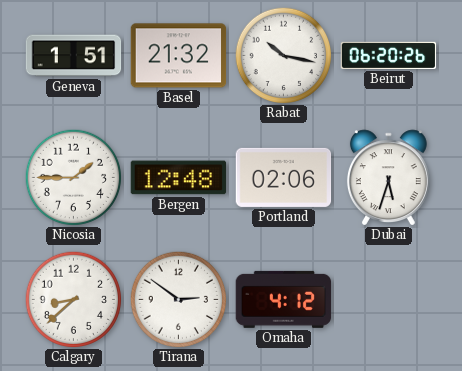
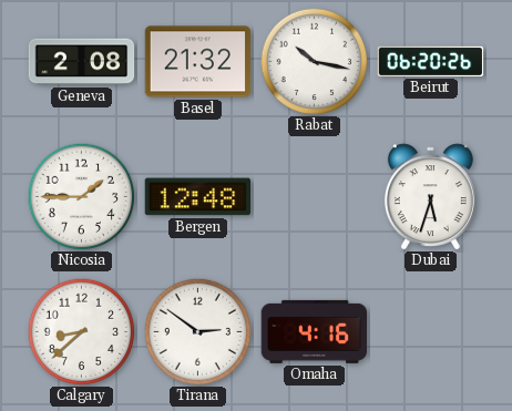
Geneva: 1:51 -> 2:08 (82, 62)
Portland: 02:06 -> none (284, 177)
Omaha: 4:12 -> 4:16 (315, 331)
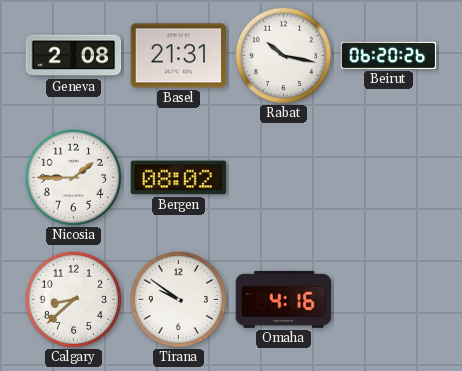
Basel: 21:32 -> 21:31 (179, 56)
Bergen: 12:48 -> 08:02 (179, 178)
Dubai: 5:33 -> none (430, 196)
Tirana: 2:51 -> 9:51 (178, 299)
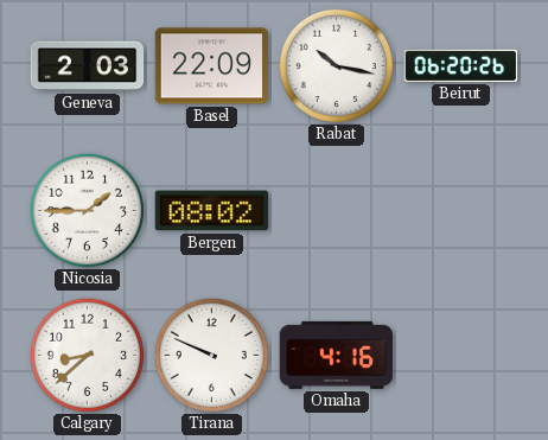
Geneva: 2:08 -> 2:03 (88, 66)
Basel: 21:31 -> 22:09 (212, 66)
Tirana: 9:51 -> 9:49 (211, 355)
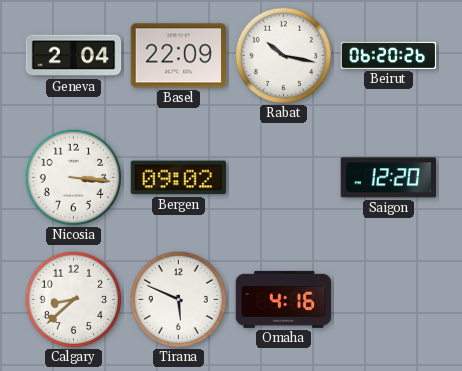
Geneva: 2:03 -> 2:04 (74, 56)
Nicosia: 1:45 -> 3:16 (73, 177)
Bergen: 08:02 -> 09:02 (179, 178)
Saigon: none -> 12:20 (388, 178)
Tirana: 9:49 -> 5:49 (178, 299)
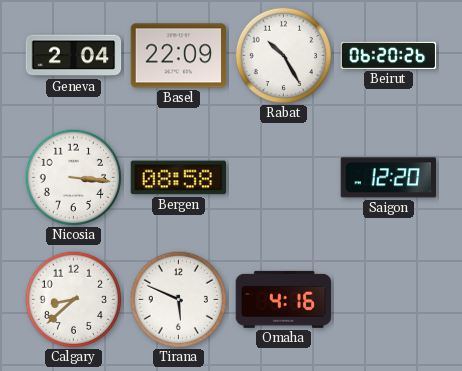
Rabat: 10:17 -> 10:25 (283, 55)
Bergen: 09:02 -> 08:58 (179, 178)
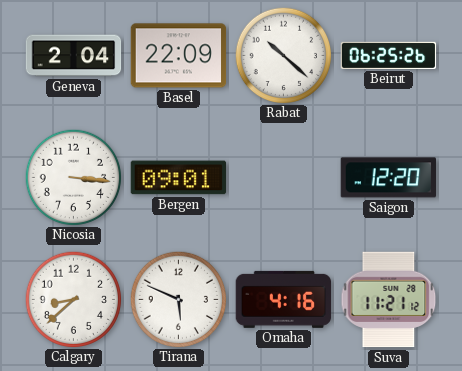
Rabat: 10:25 -> 10:22 (283, 55)
Beirut: 06:20 -> 06:25 (389, 55)
Bergen: 08:58 -> 09:01 (179, 178)
Suva: none -> 11:21 (389, 300)
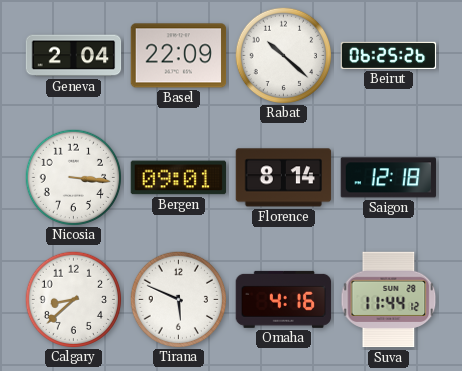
Florence: none -> 8:14 (284, 178)
Saigon: 12:20 -> 12:18 (388, 178)
Suva: 11:21 -> 11:44 (389, 300)
